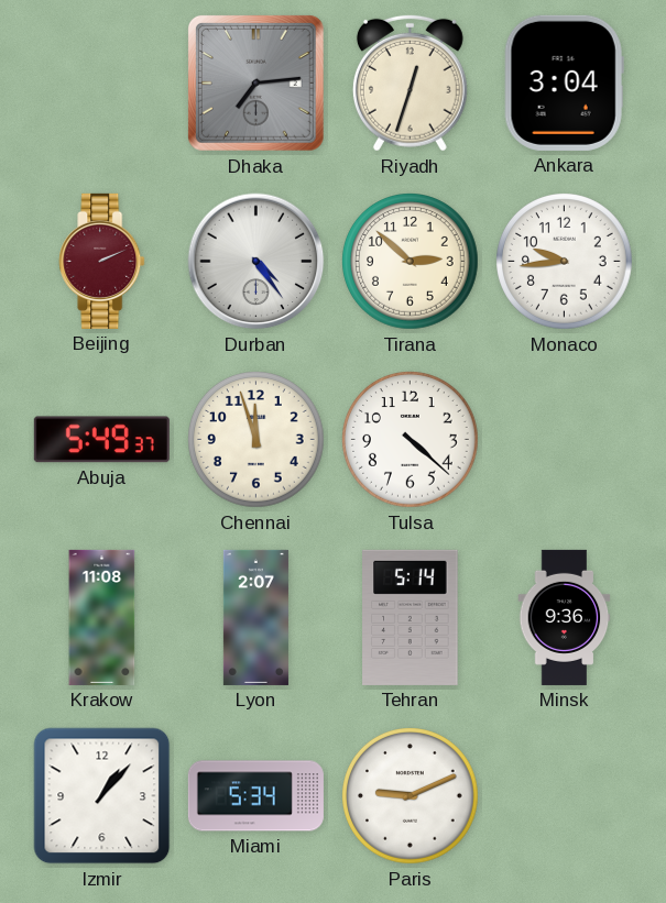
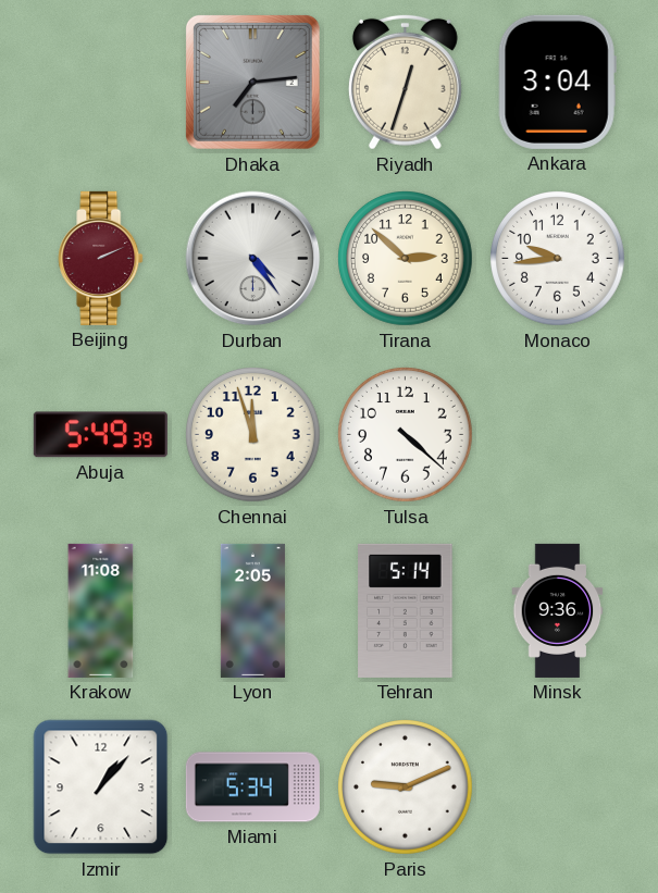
Abuja: 5:49:37 -> 5:49:39 (100, 435)
Lyon: 2:07 -> 2:05 (252, 610)
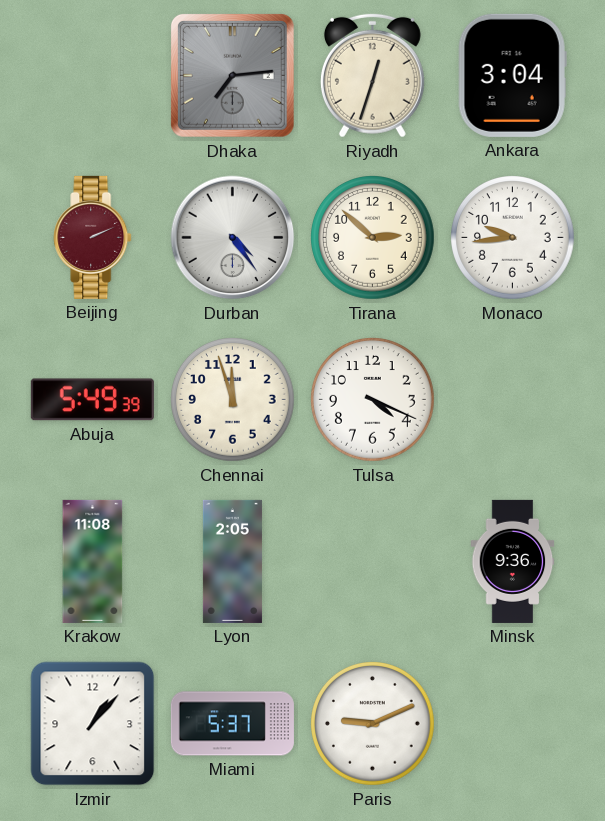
Tulsa: 4:22 -> 4:19 (373, 400)
Tehran: 5:14 -> none (406, 610)
Miami: 5:34 -> 5:37 (232, 724)
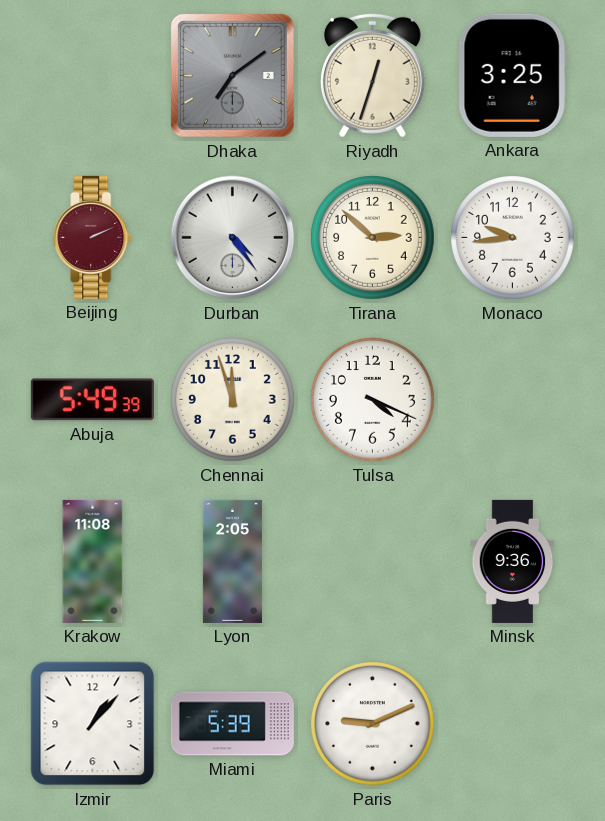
Dhaka: 7:14 -> 7:09 (232, 75)
Ankara: 3:04 -> 3:25 (512, 75)
Miami: 5:37 -> 5:39 (232, 724)
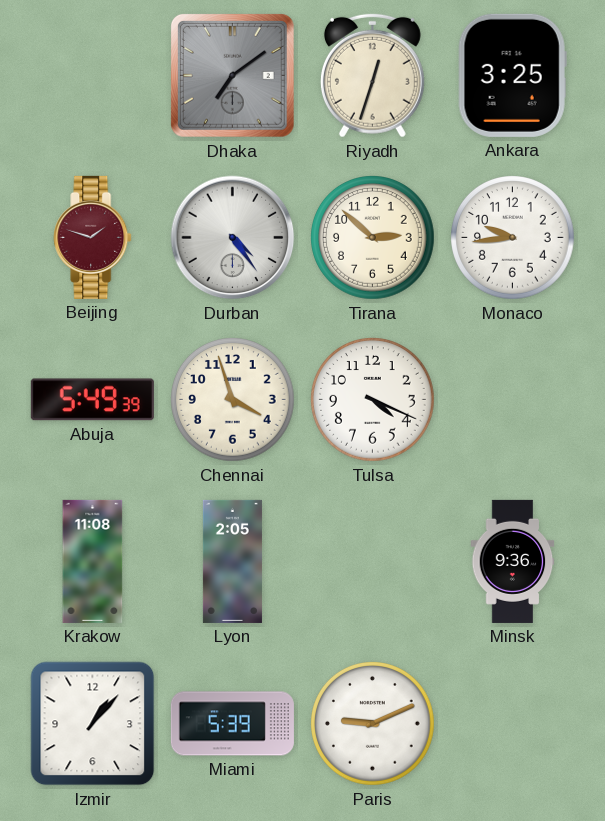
Beijing: 2:11 -> 1:48 (93, 237)
Chennai: 11:57 -> 3:57 (233, 400)
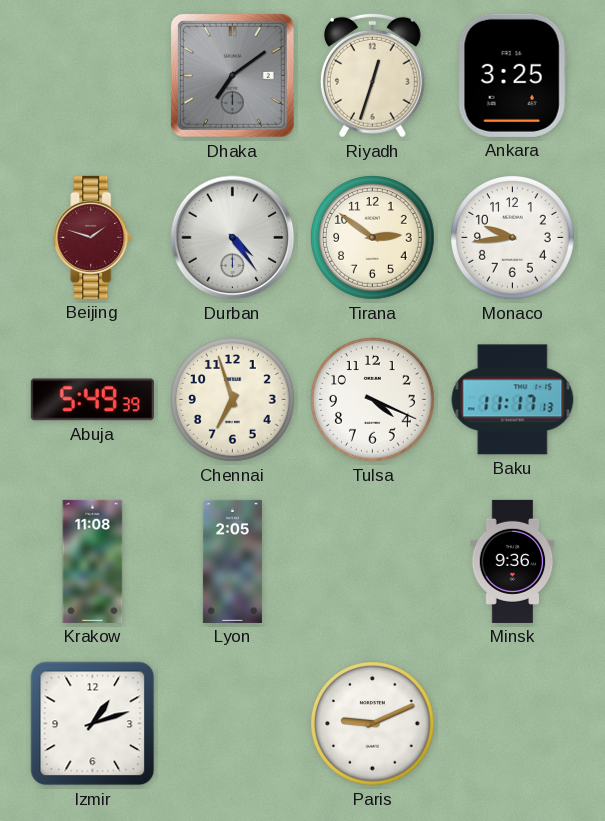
Tirana: 2:52 -> 2:51 (373, 238)
Chennai: 3:57 -> 6:57 (233, 400)
Baku: none -> 11:17 (513, 400)
Izmir: 1:07 -> 1:12 (93, 724)
Miami: 5:39 -> none (232, 724)
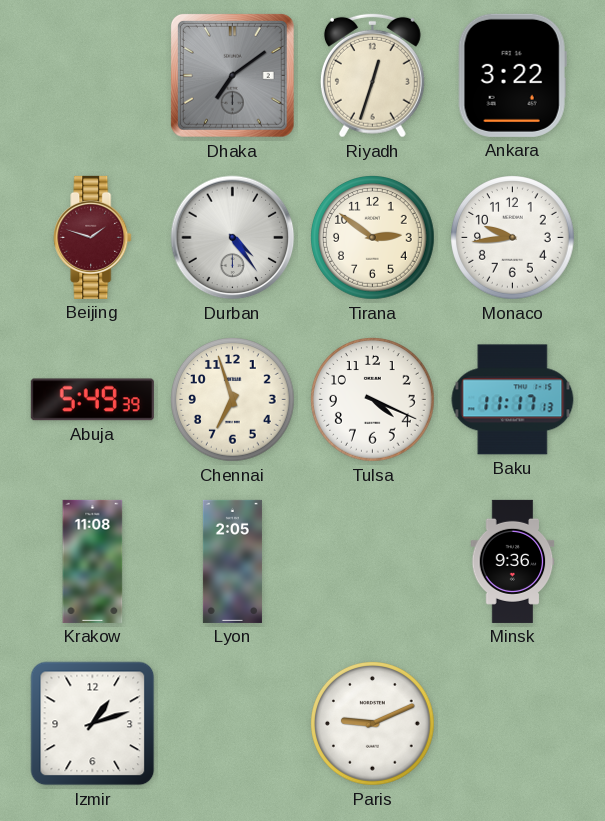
Ankara: 3:25 -> 3:22 (512, 75)
